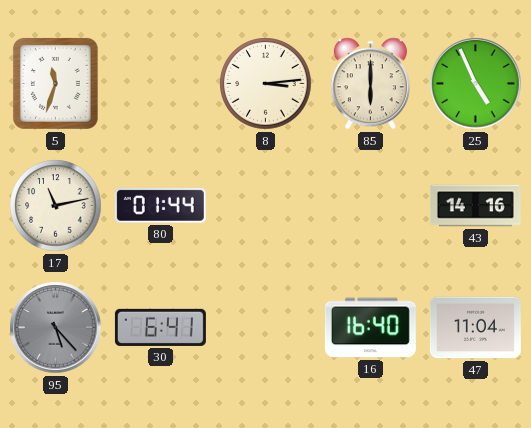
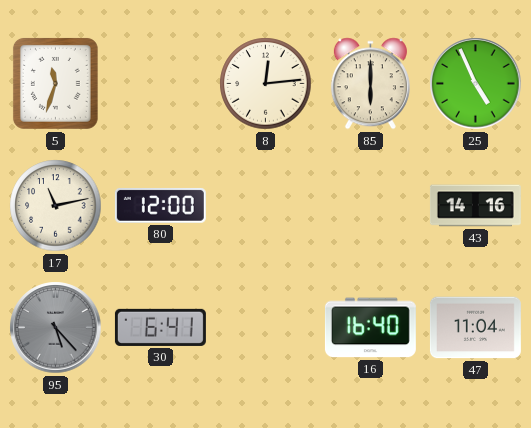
8: 3:14 -> 12:14 (266, 84)
80: 01:44 -> 12:00 (160, 205)
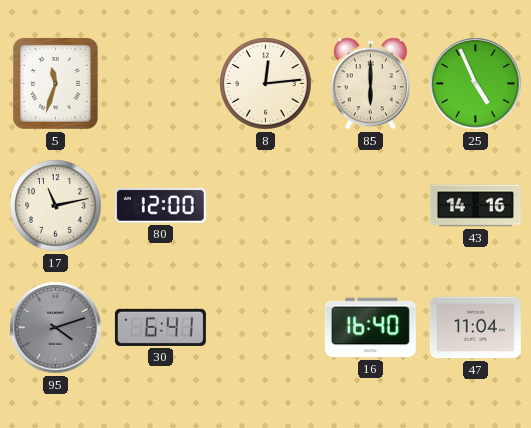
95: 5:23 -> 4:12 (56, 328)
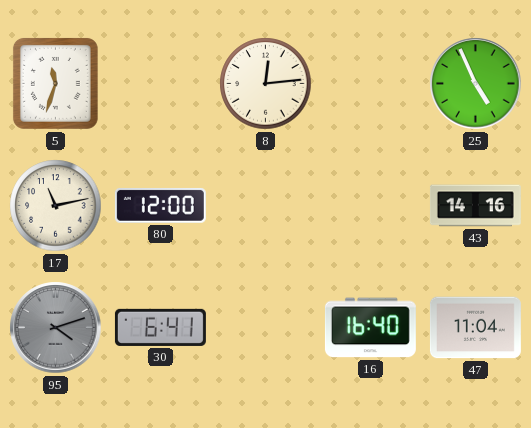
85: 6:00 -> none (370, 84)
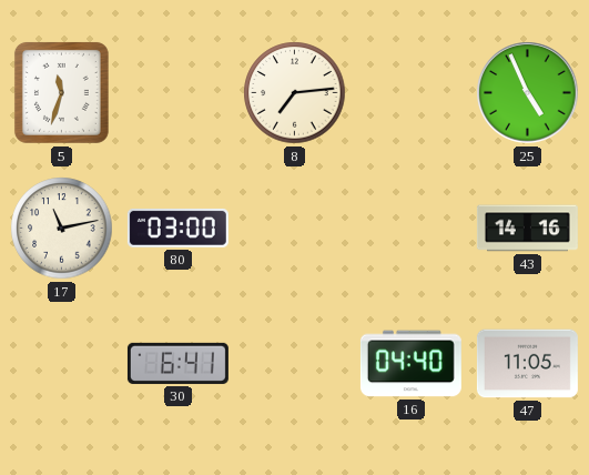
8: 12:14 -> 7:14 (295, 93)
80: 12:00 -> 03:00 (177, 228)
95: 4:12 -> none (56, 328)
16: 16:40 -> 04:40 (410, 364)
47: 11:04 -> 11:05 (527, 364)
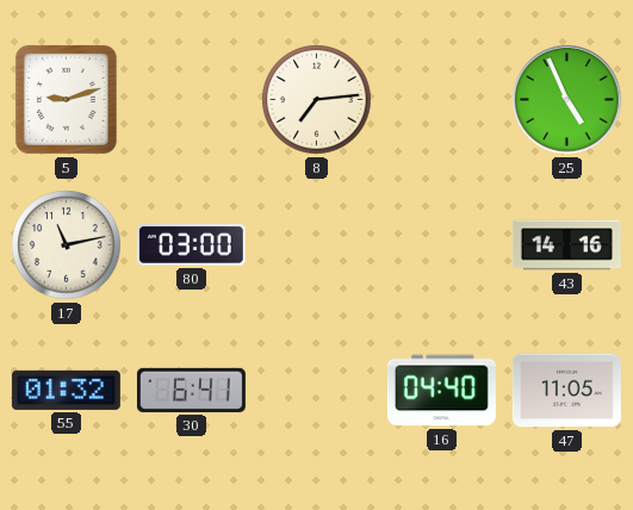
5: 11:33 -> 9:12 (66, 99)
55: none -> 01:32 (66, 390)
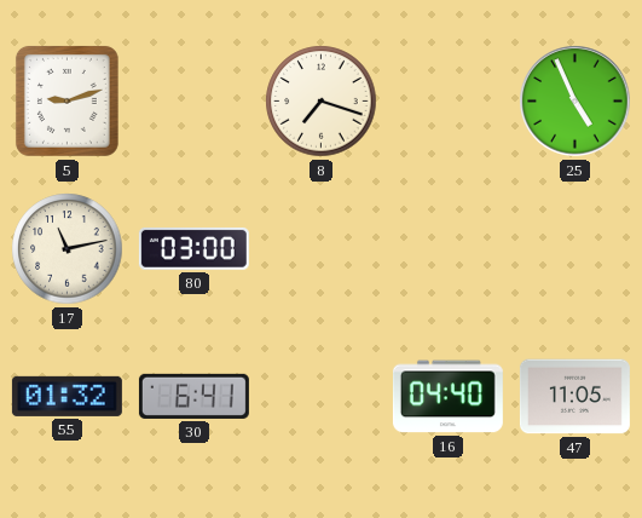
8: 7:14 -> 7:18 (322, 102)
43: 14:16 -> none (566, 245)
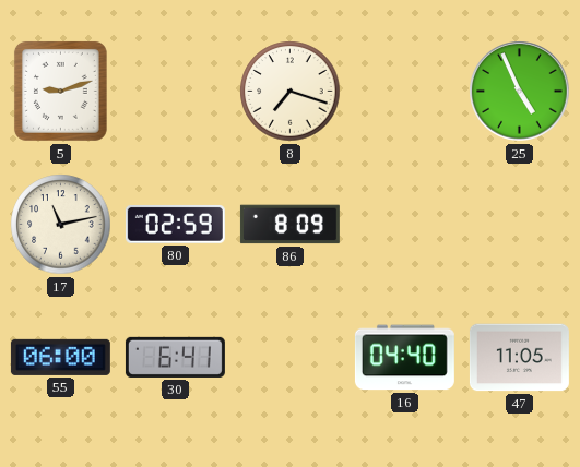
80: 03:00 -> 02:59 (175, 224)
86: none -> 8:09 (289, 225)
55: 01:32 -> 06:00 (60, 357)
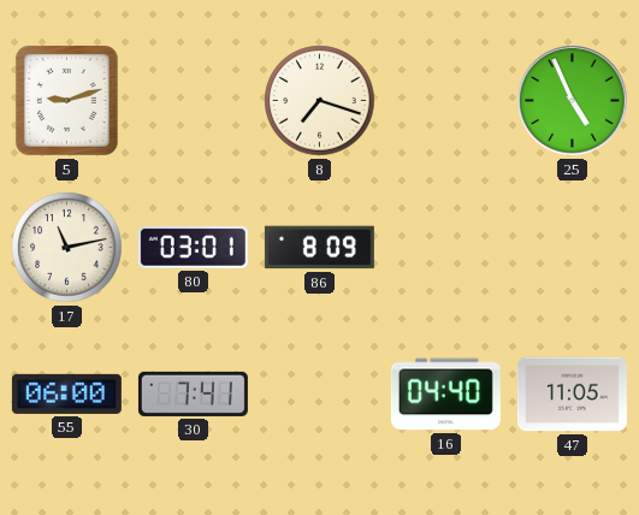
80: 02:59 -> 03:01 (193, 247)
30: 6:41 -> 7:41 (193, 393)
